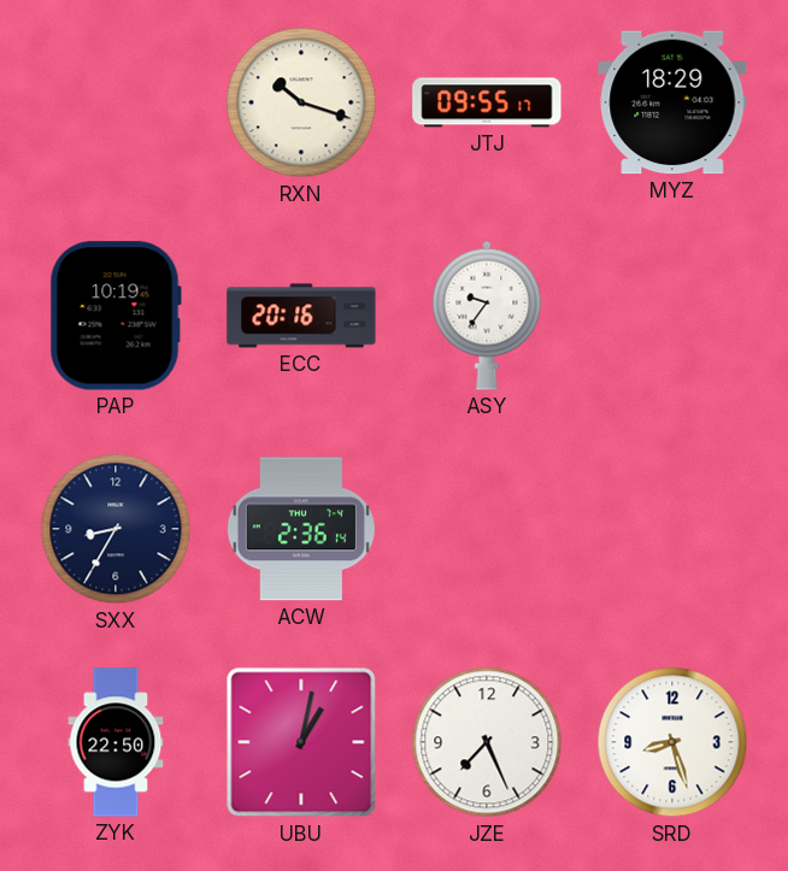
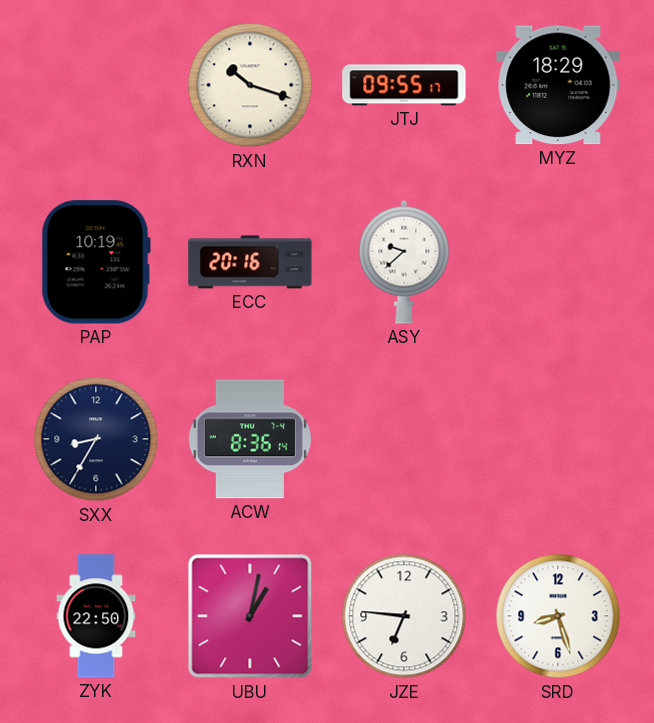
ASY: 9:36 -> 9:38 (404, 262)
ACW: 2:36 -> 8:36 (250, 439)
JZE: 7:26 -> 6:46 (404, 616)
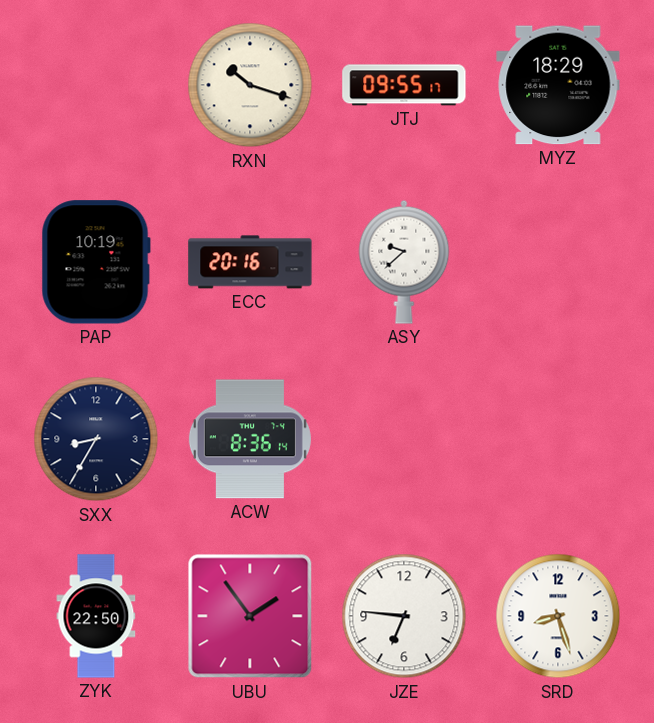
UBU: 1:02 -> 1:54 (250, 616)
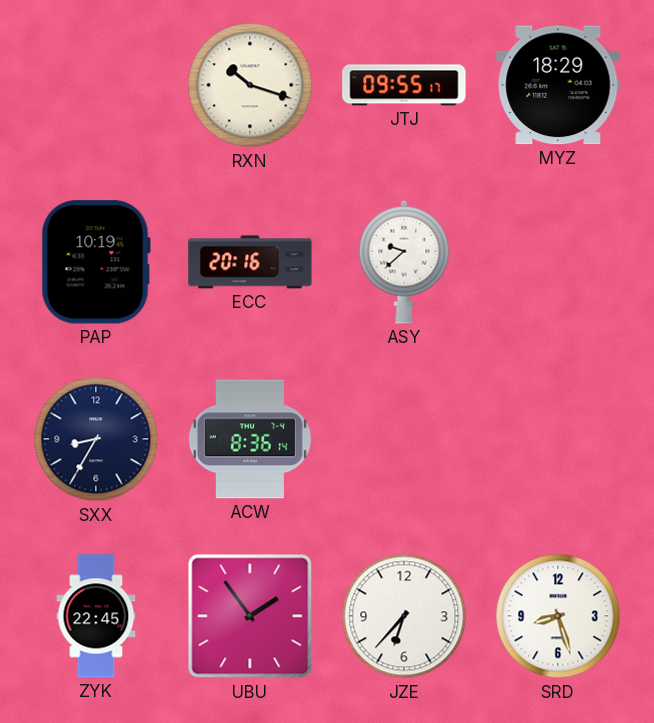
ZYK: 22:50 -> 22:45 (96, 616)
JZE: 6:46 -> 6:37 (404, 616)
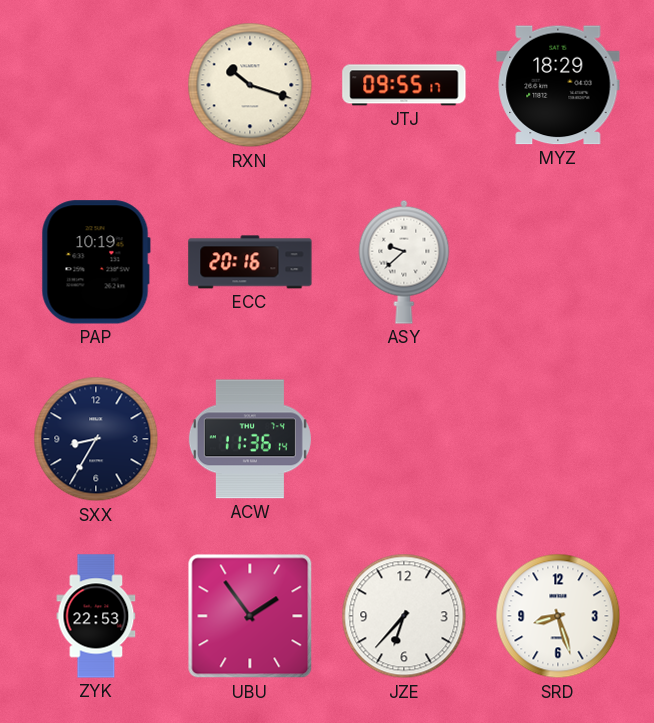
ACW: 8:36 -> 11:36 (250, 439)
ZYK: 22:45 -> 22:53 (96, 616)
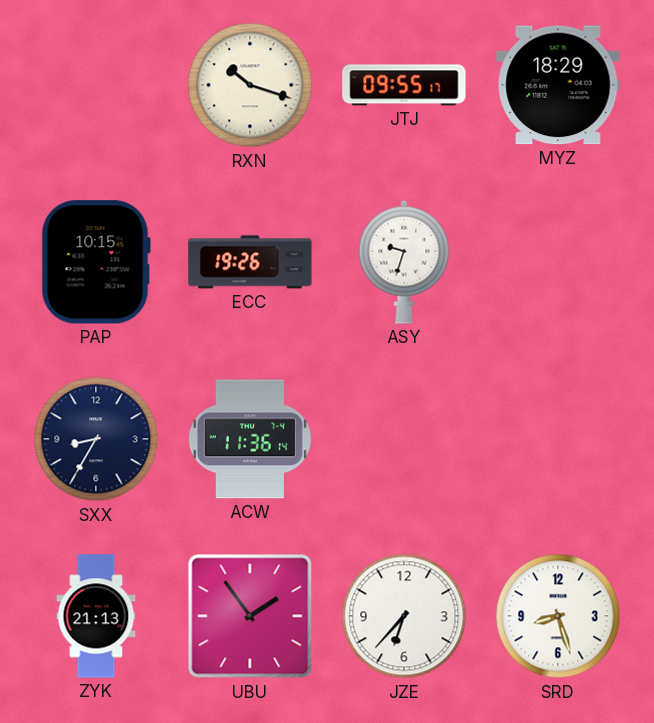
PAP: 10:19 -> 10:15 (96, 262)
ECC: 20:16 -> 19:26 (250, 262)
ASY: 9:38 -> 9:33 (404, 262)
ZYK: 22:53 -> 21:13 (96, 616)
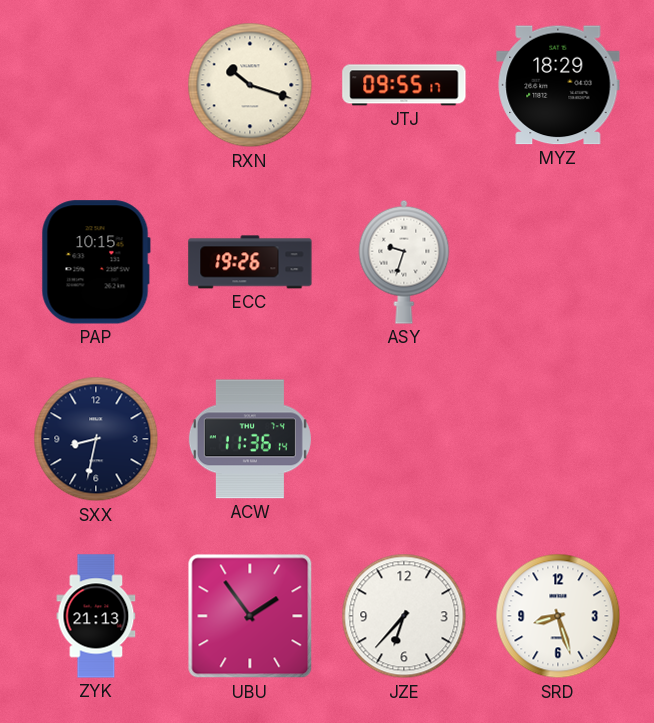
SXX: 8:35 -> 8:32 (96, 439)
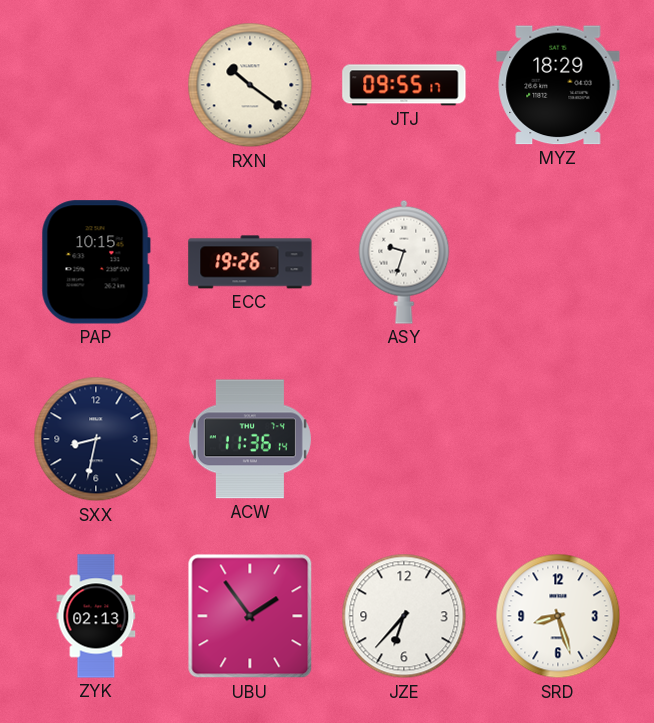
RXN: 10:18 -> 10:21 (250, 85)
ZYK: 21:13 -> 02:13 (96, 616)
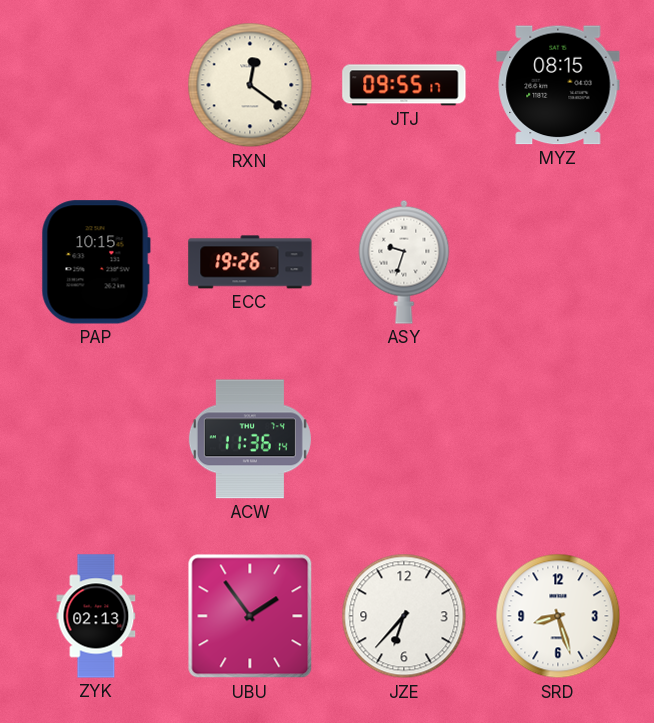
RXN: 10:21 -> 12:21 (250, 85)
MYZ: 18:29 -> 08:15 (558, 85)
SXX: 8:32 -> none (96, 439)
